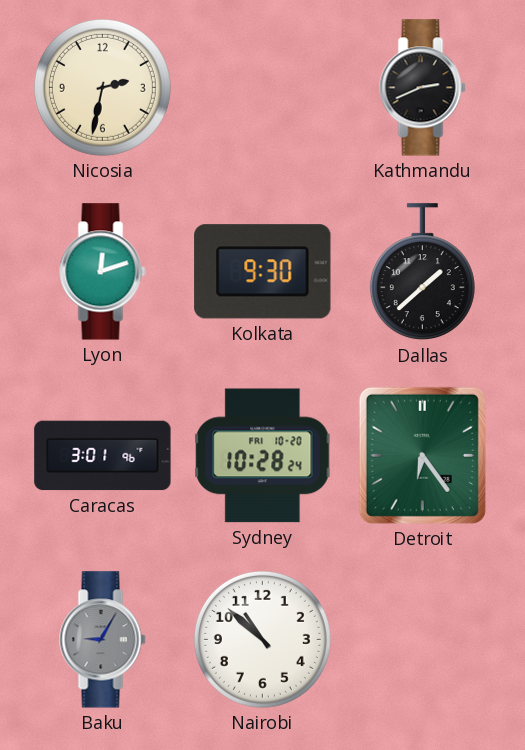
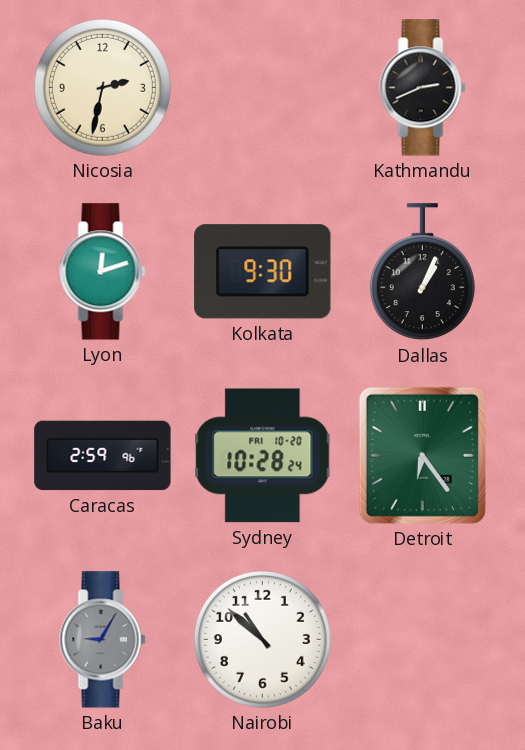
Dallas: 1:38 -> 1:04 (422, 272)
Caracas: 3:01 -> 2:59 (103, 456)
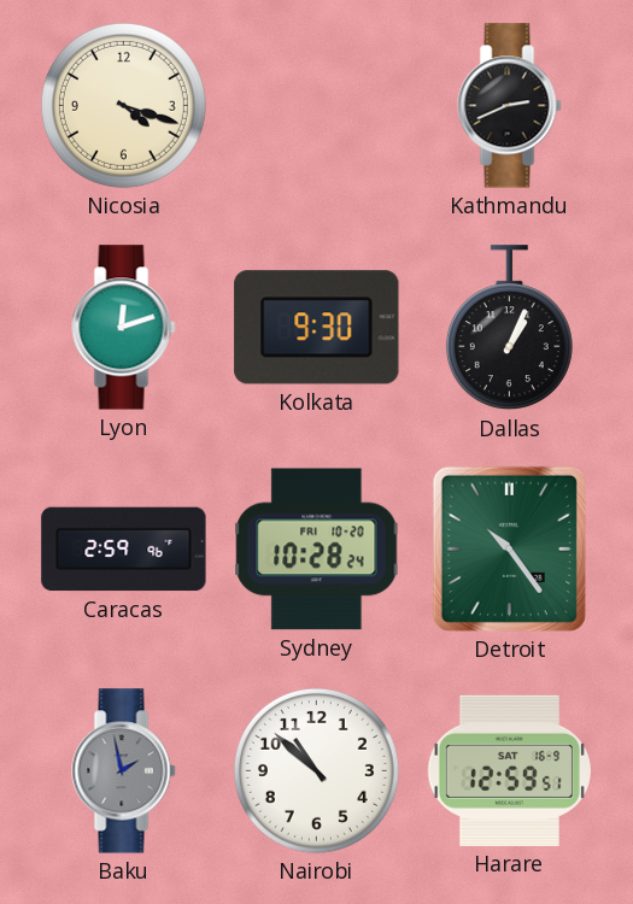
Nicosia: 2:32 -> 4:18 (123, 105)
Detroit: 6:24 -> 10:24 (509, 548)
Baku: 9:05 -> 1:58 (124, 771)
Harare: none -> 12:59 (509, 770)
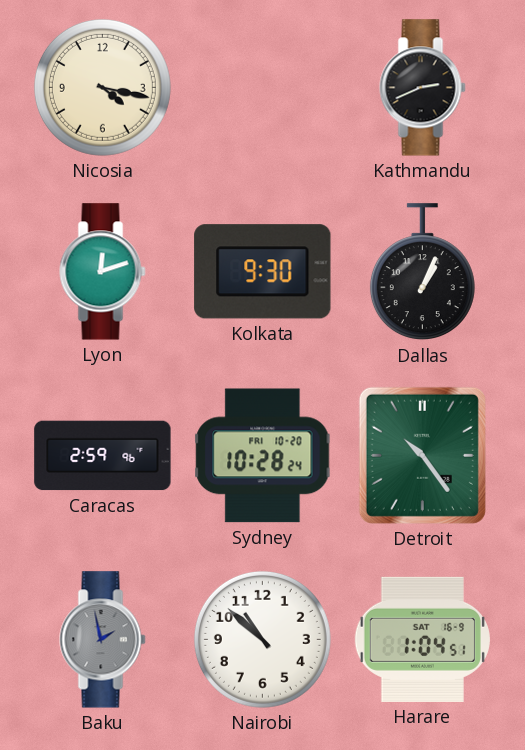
Nicosia: 4:18 -> 4:17 (102, 87)
Harare: 12:59 -> 1:04 (422, 639)
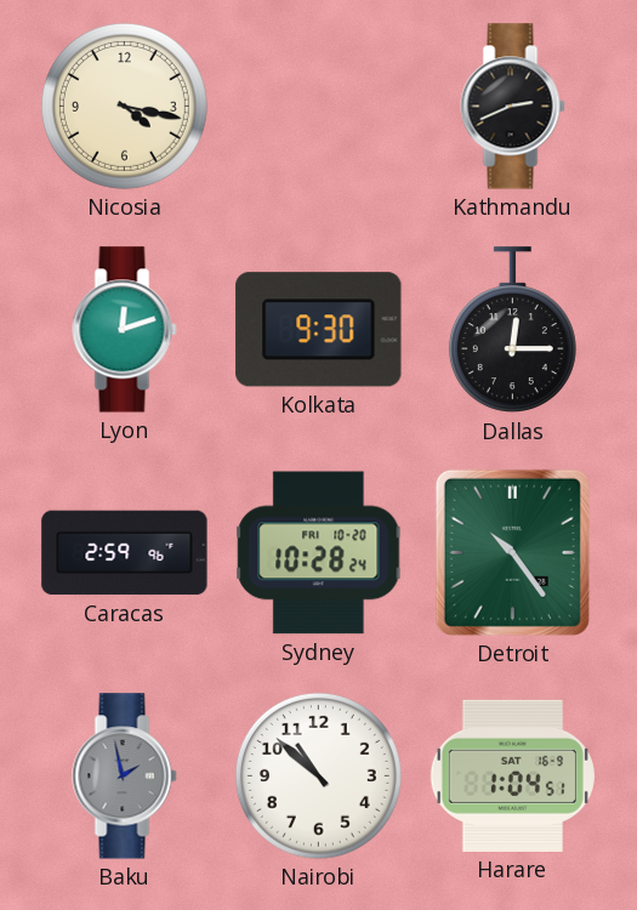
Dallas: 1:04 -> 12:15 (512, 330)
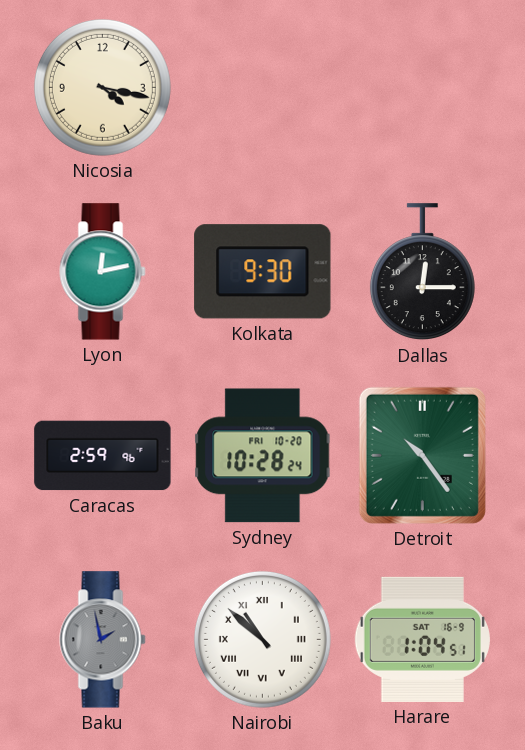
Kathmandu: 2:41 -> none (513, 107)
Lyon: 12:12 -> 12:13 (103, 272)
Nairobi numerals: Arabic -> Roman (262, 639)
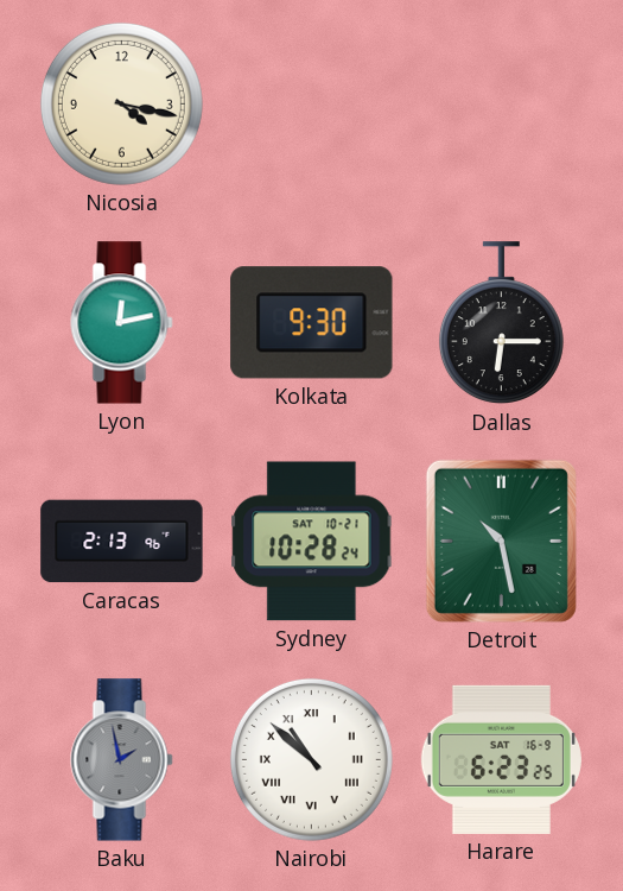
Dallas: 12:15 -> 6:15 (501, 323)
Caracas: 2:59 -> 2:13 (122, 542)
Sydney date: FRI 10-20 -> SAT 10-21 (312, 542)
Detroit: 10:24 -> 10:28 (501, 541)
Harare: 1:04 -> 6:23 (501, 759)
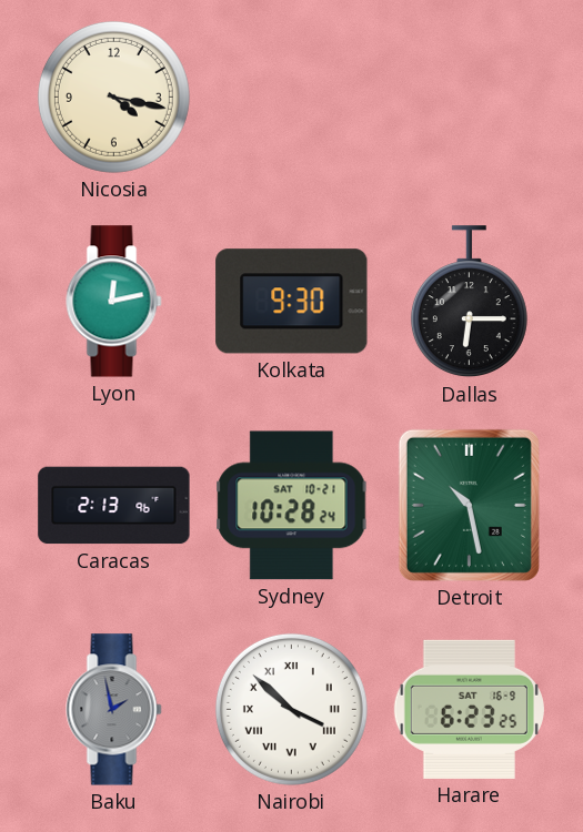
Nairobi: 10:52 -> 3:52 (291, 709)
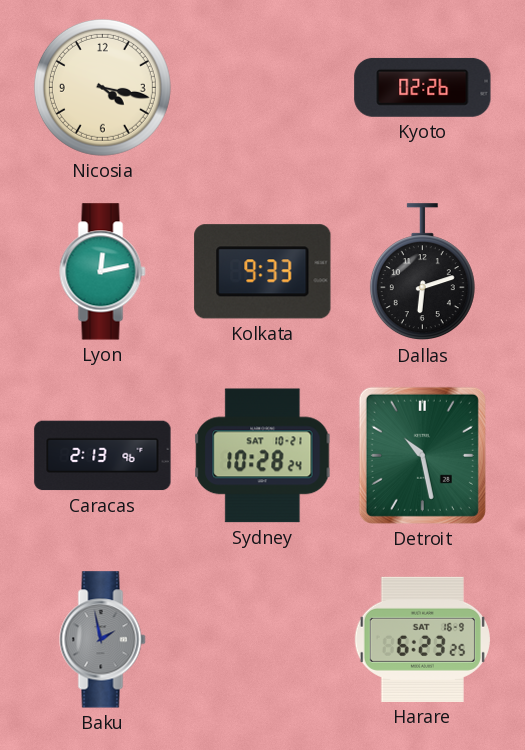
Kyoto: none -> 02:26 (423, 87)
Kolkata: 9:30 -> 9:33 (263, 272)
Dallas: 6:15 -> 6:12 (422, 272)
Nairobi: 3:52 -> none (291, 709)
